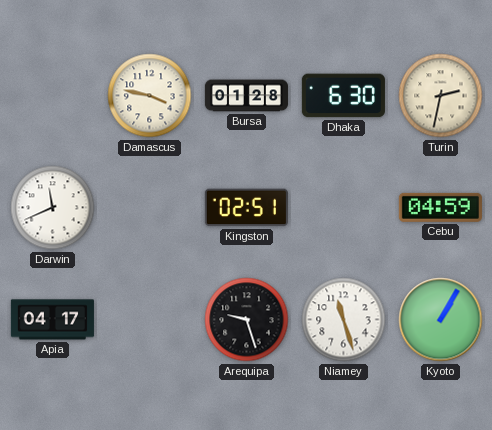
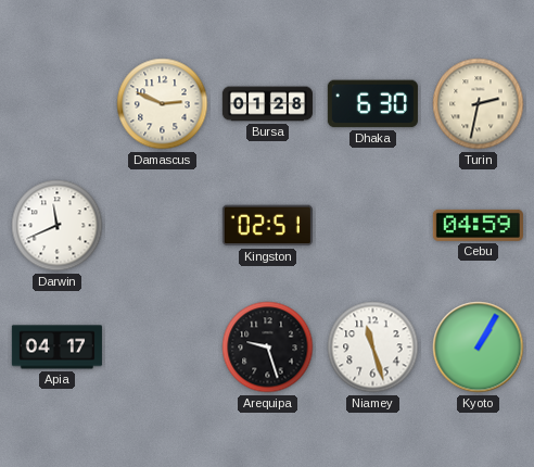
Damascus: 3:47 -> 2:49 (163, 104)
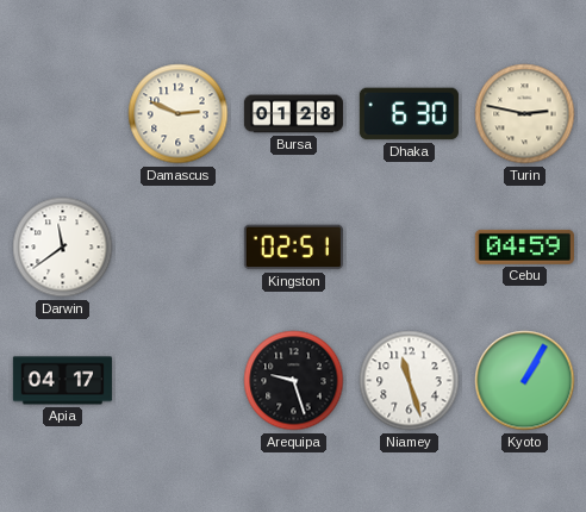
Turin: 2:32 -> 2:47 (525, 114)
Darwin: 11:41 -> 11:39 (63, 248)
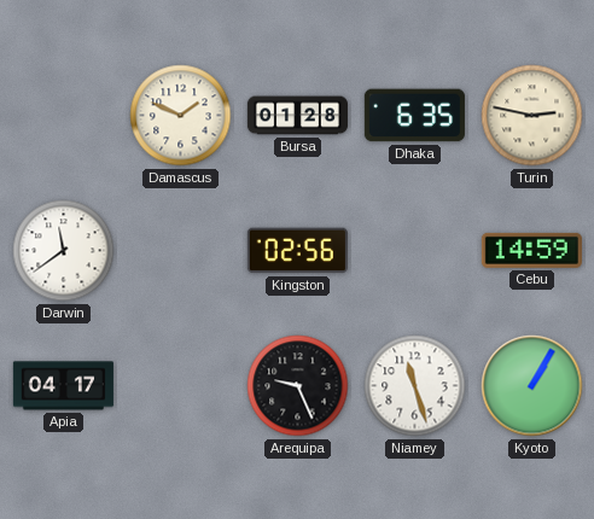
Damascus: 2:49 -> 1:49 (181, 116)
Dhaka: 6:30 -> 6:35 (414, 116)
Kingston: 02:51 -> 02:56 (297, 251)
Cebu: 04:59 -> 14:59 (531, 250)
Arequipa: 9:27 -> 9:26 (298, 386)
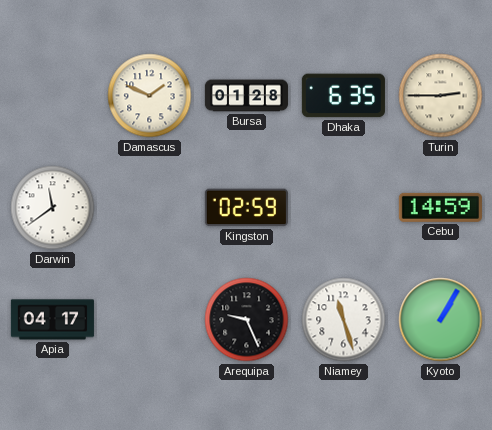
Turin: 2:47 -> 2:45 (441, 96)
Kingston: 02:56 -> 02:59 (246, 208)
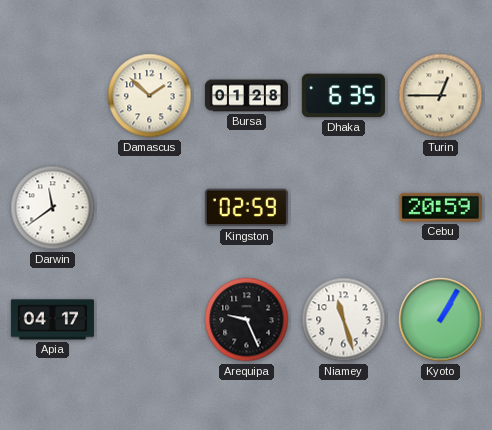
Damascus: 1:49 -> 1:52 (150, 96)
Turin: 2:45 -> 12:45 (441, 96)
Cebu: 14:59 -> 20:59 (440, 207)
